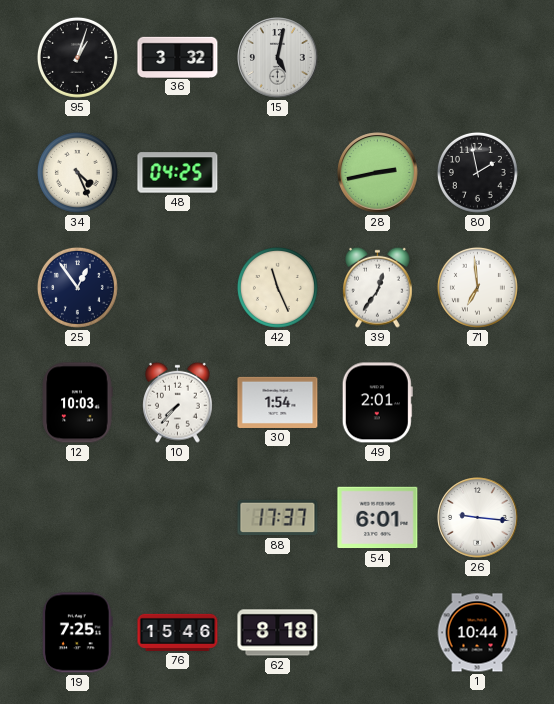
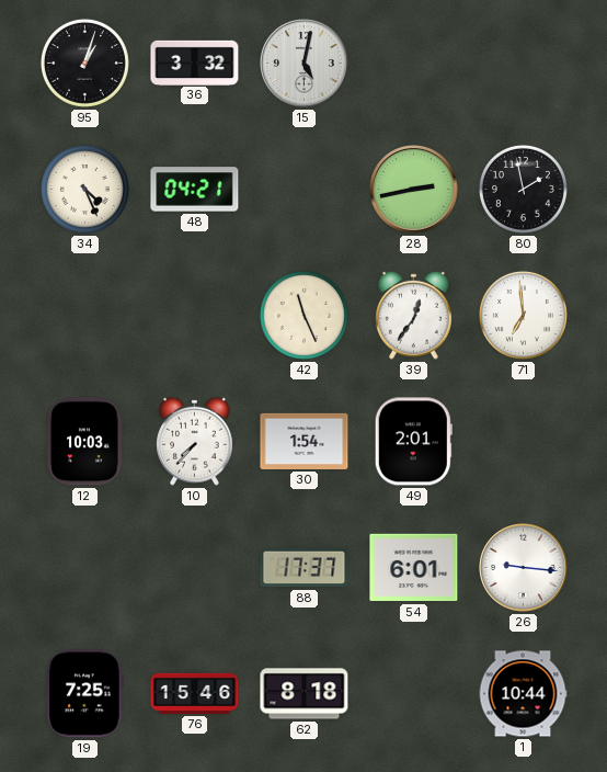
48: 04:25 -> 04:21 (195, 190)
25: 12:54 -> none (77, 287)
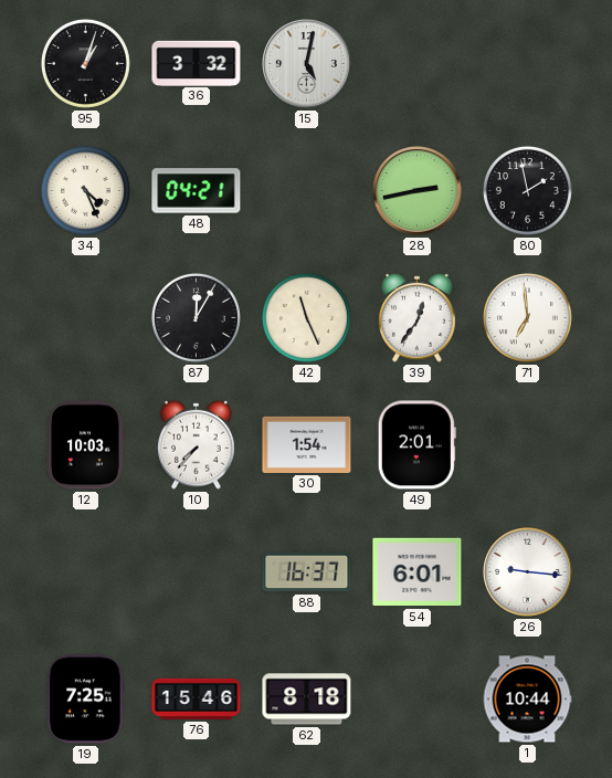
87: none -> 12:05 (196, 317)
88: 17:37 -> 16:37 (307, 572)
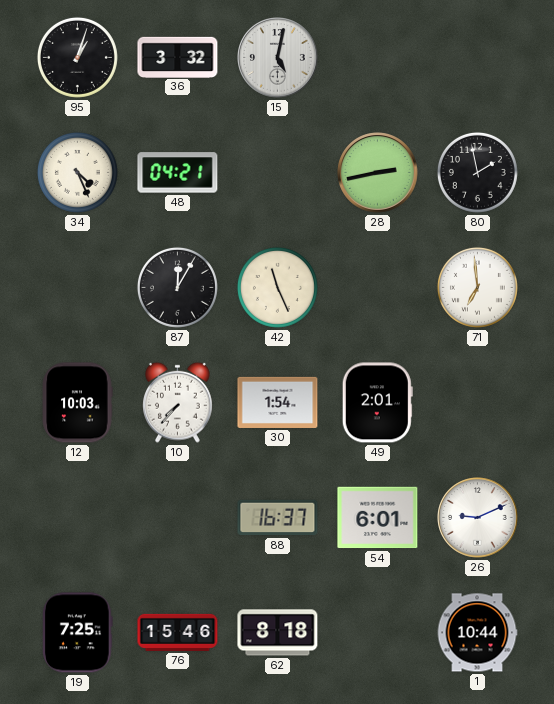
39: 12:36 -> none (418, 317)
26: 9:16 -> 9:11 (478, 518)
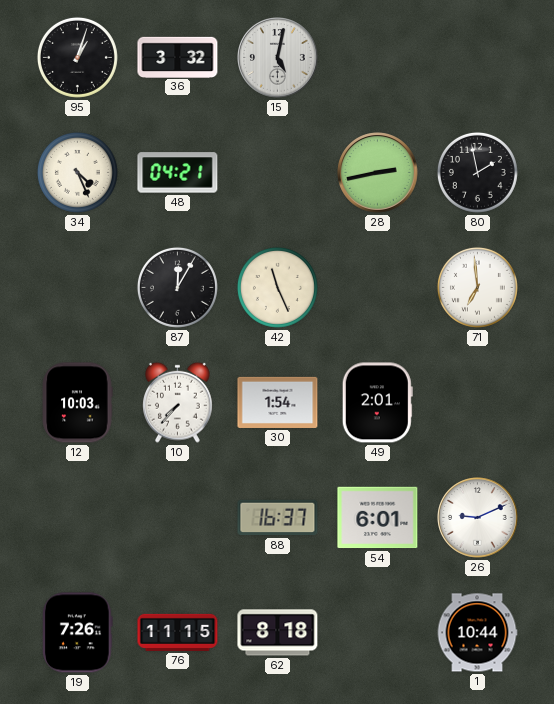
19: 7:25 -> 7:26 (78, 633)
76: 15:46 -> 11:15 (178, 632)
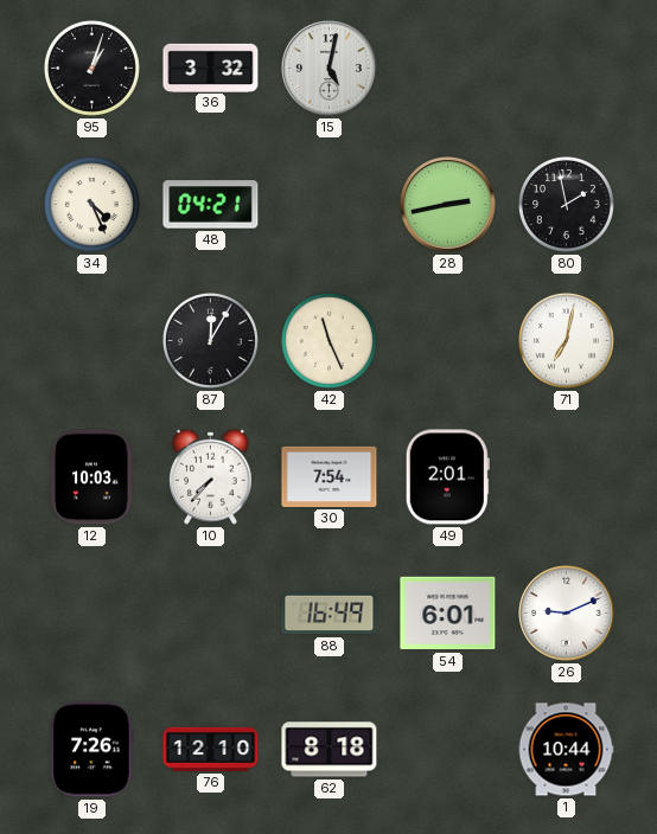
71: 6:59 -> 7:02 (566, 340)
30: 1:54 -> 7:54 (330, 476)
88: 16:37 -> 16:49 (330, 614)
76: 11:15 -> 12:10 (211, 749)
